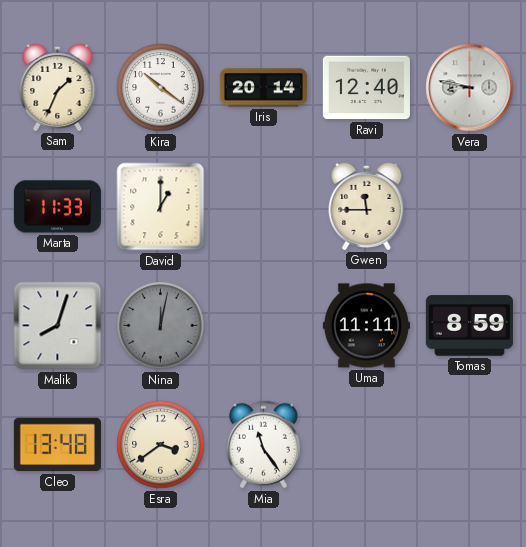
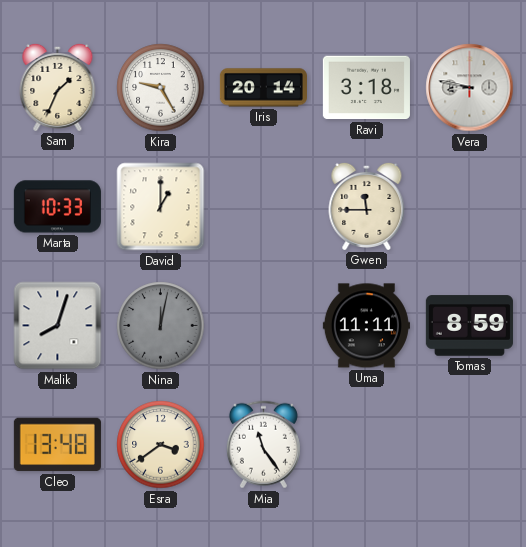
Kira: 10:21 -> 9:25 (161, 88)
Ravi: 12:40 -> 3:18 (366, 88)
Marta: 11:33 -> 10:33 (57, 207)
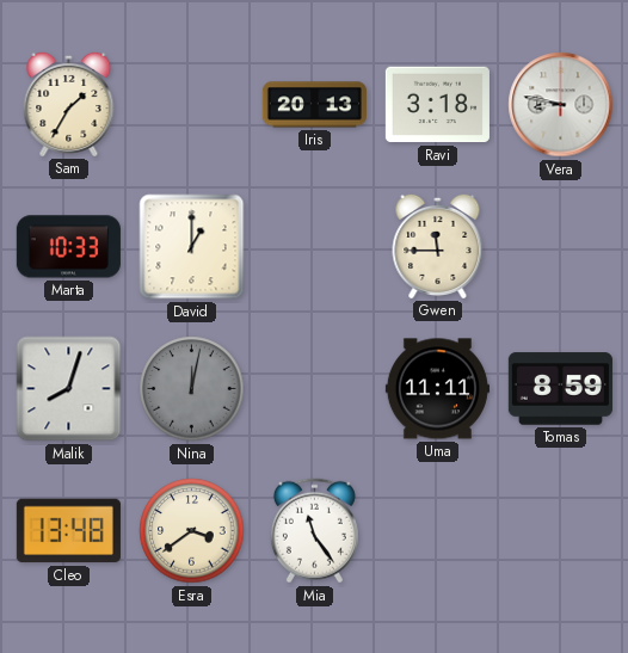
Sam: 1:34 -> 1:35 (69, 104)
Kira: 9:25 -> none (161, 88)
Iris: 20:14 -> 20:13 (314, 105)
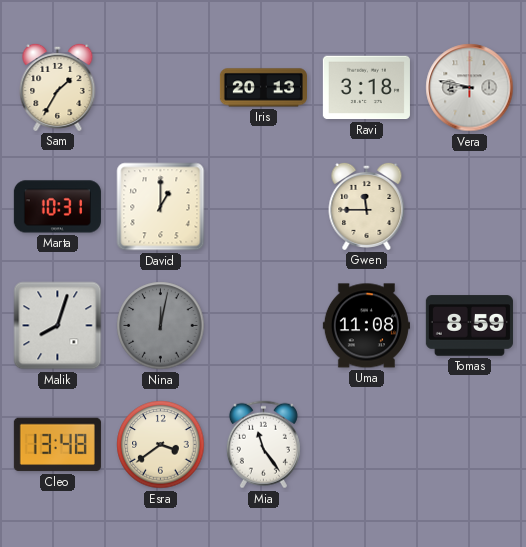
Marta: 10:33 -> 10:31 (57, 207)
Uma: 11:11 -> 11:08 (366, 326)
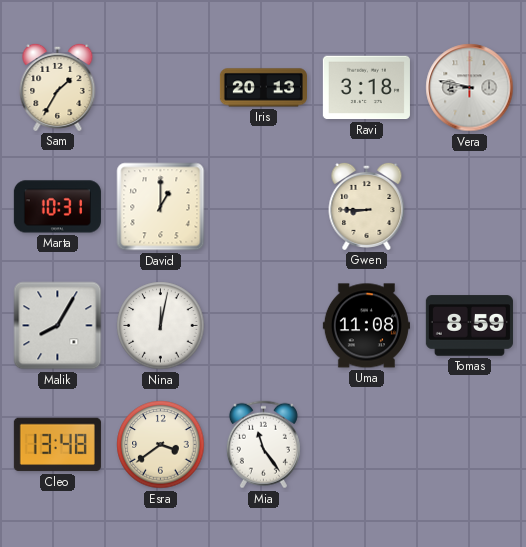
Gwen: 11:45 -> 8:45 (367, 206)
Malik: 8:03 -> 8:05 (58, 326)
Nina dial: grey -> white (161, 326)
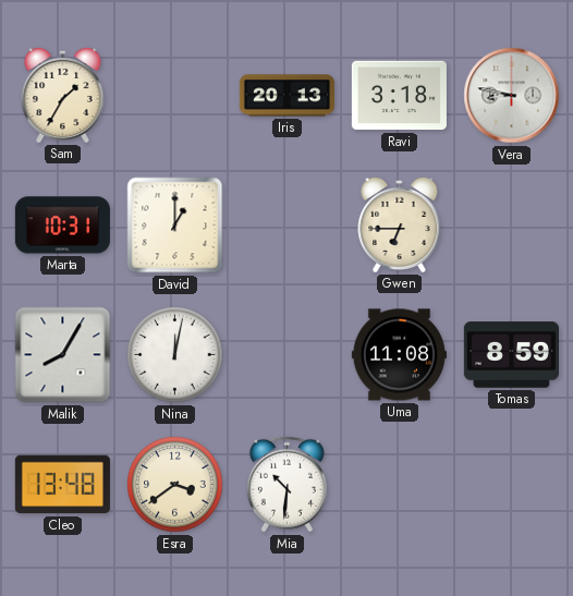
Gwen: 8:45 -> 6:45 (400, 224)
Mia: 11:24 -> 10:31 (286, 485)
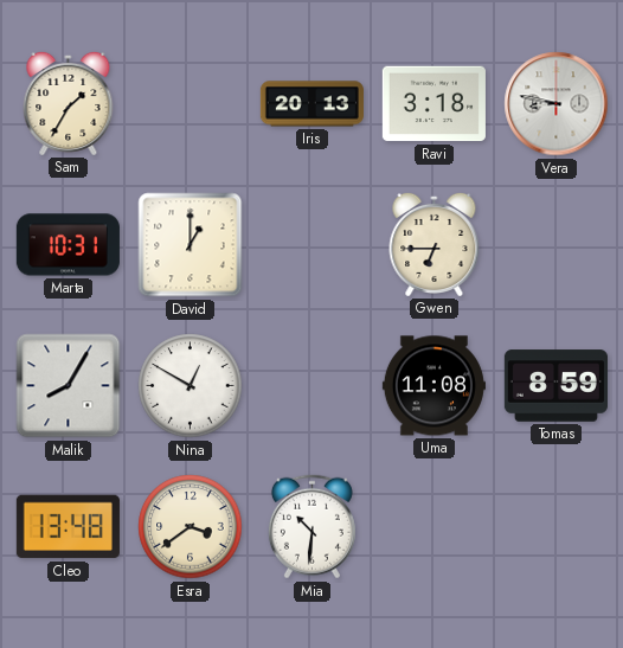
Nina: 12:02 -> 12:50 (191, 386)
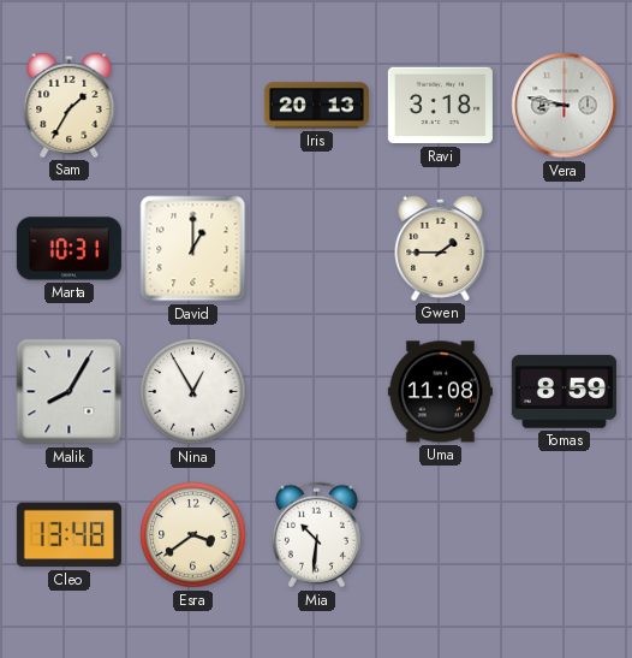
Gwen: 6:45 -> 1:45 (441, 248)
Nina: 12:50 -> 12:55 (193, 392)
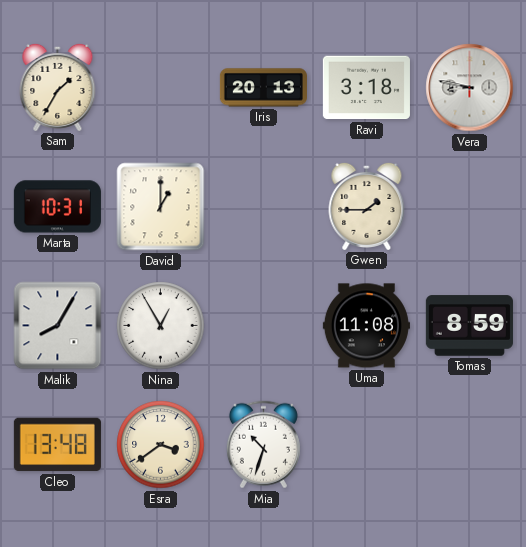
Mia: 10:31 -> 10:33 (263, 445)
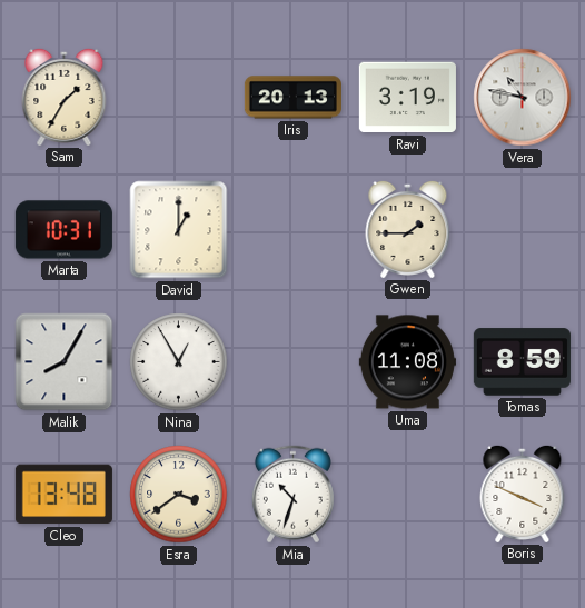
Ravi: 3:18 -> 3:19 (407, 98)
Vera: 8:47 -> 10:47 (523, 98)
Boris: none -> 3:49 (523, 494)
